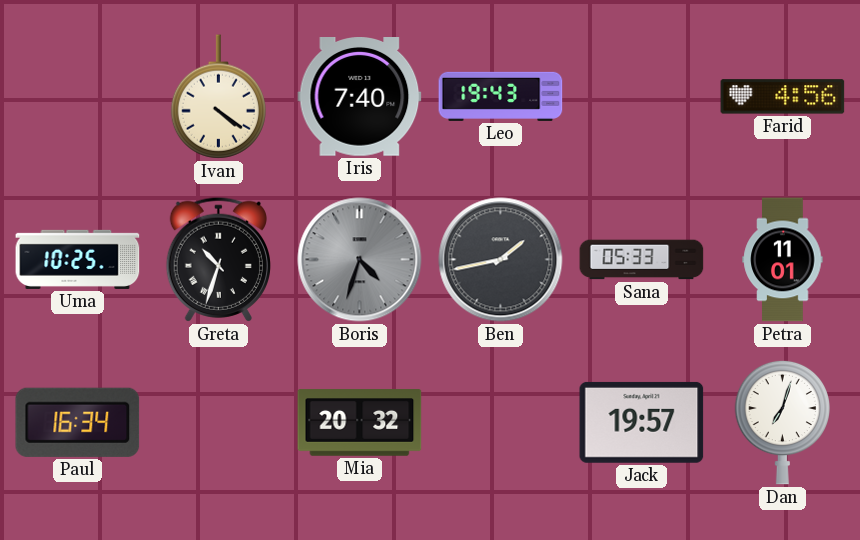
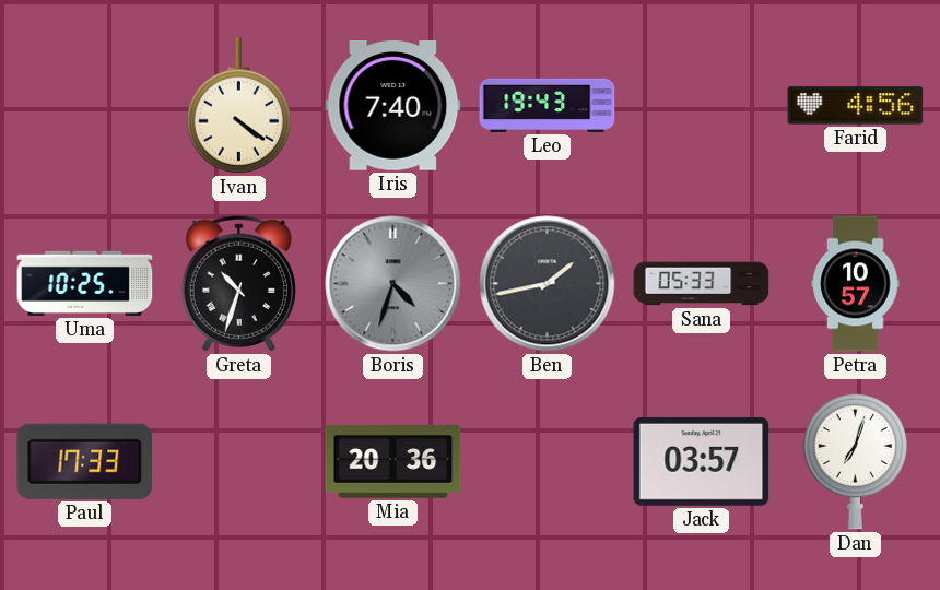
Petra: 11:01 -> 10:57 (856, 284)
Paul: 16:34 -> 17:33 (85, 461)
Mia: 20:32 -> 20:36 (393, 462)
Jack: 19:57 -> 03:57 (702, 461)
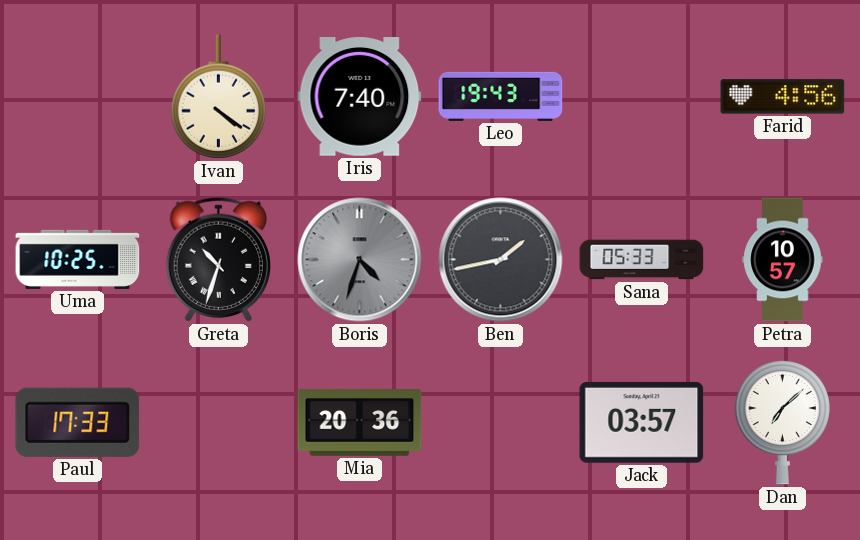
Dan: 7:03 -> 7:08 (782, 422)
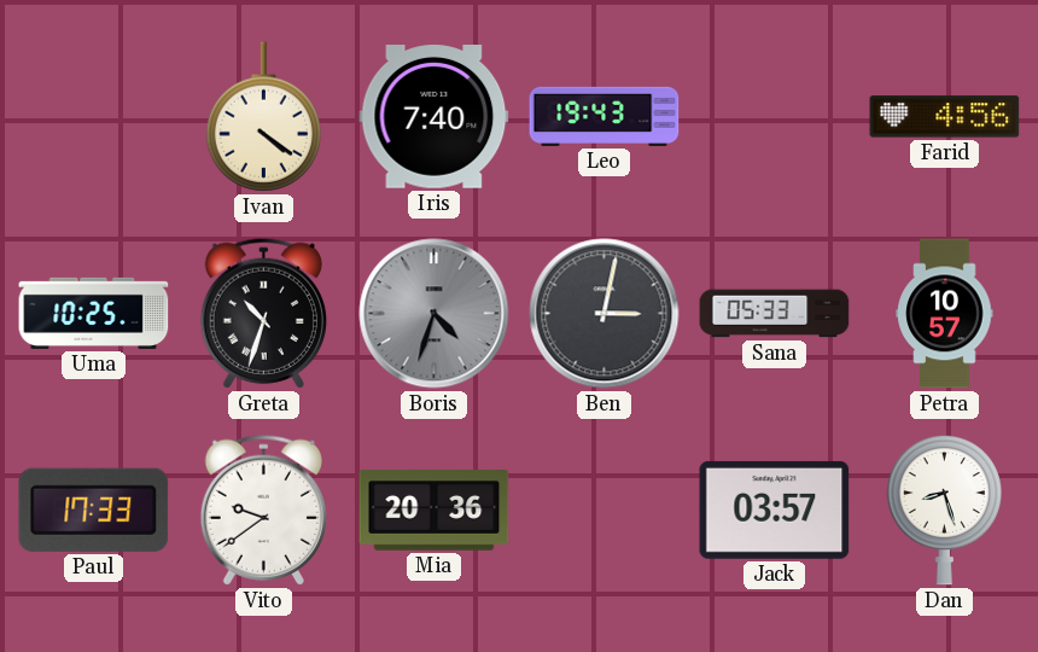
Ben: 1:43 -> 3:02 (605, 314)
Vito: none -> 9:39 (263, 510)
Dan: 7:08 -> 8:27 (944, 510)
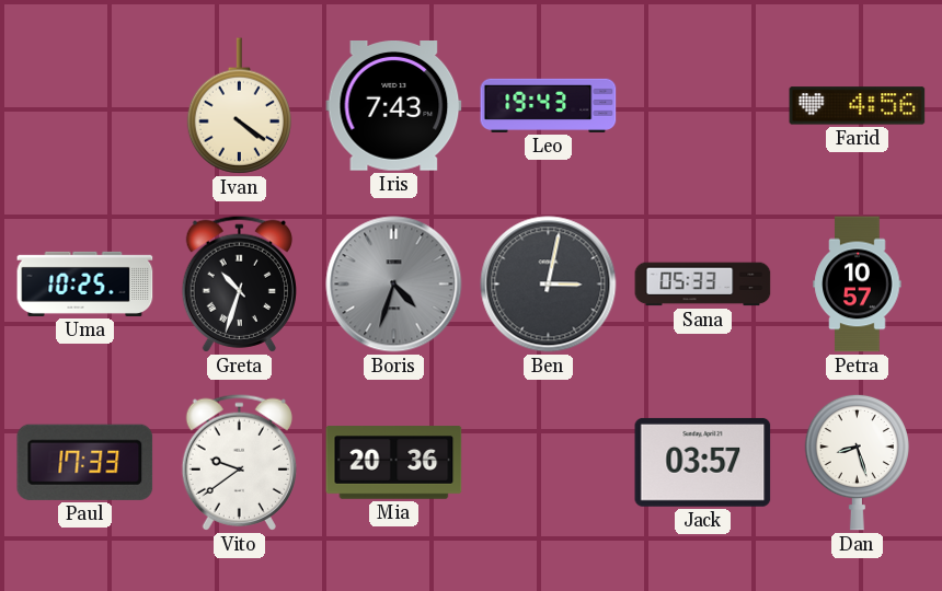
Iris: 7:40 -> 7:43 (394, 106)
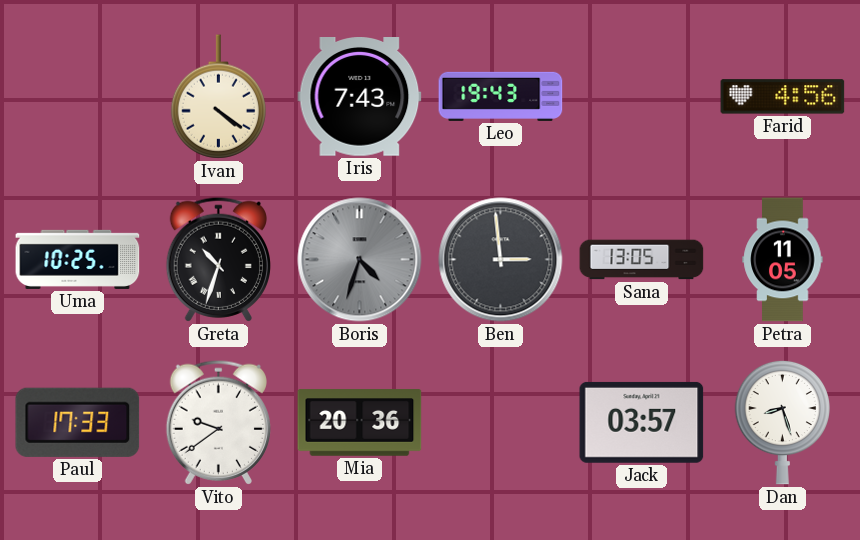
Ben: 3:02 -> 2:59 (501, 260)
Sana: 05:33 -> 13:05 (642, 260)
Petra: 10:57 -> 11:05 (783, 260)
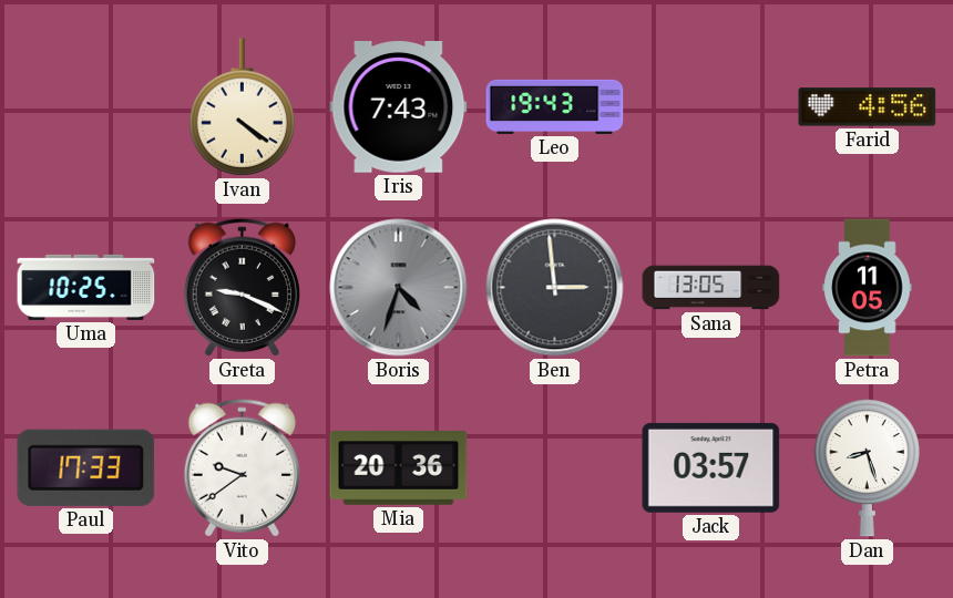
Greta: 10:33 -> 9:19 (242, 287)
